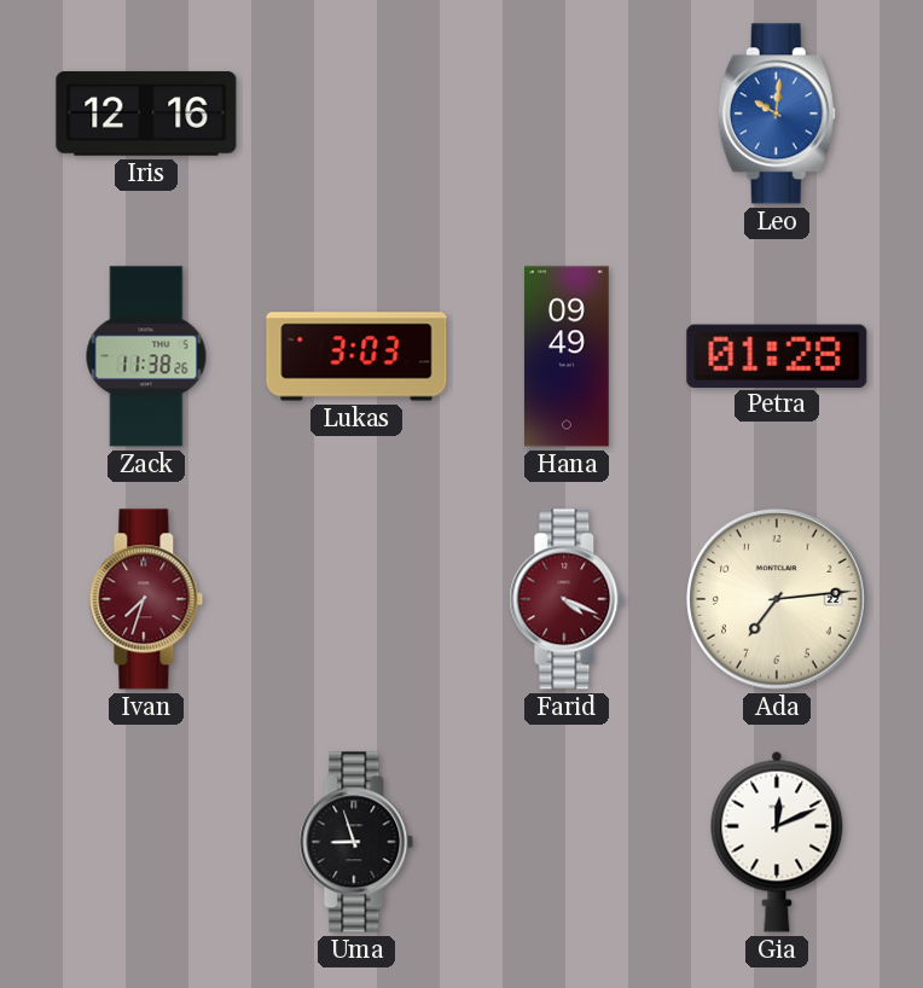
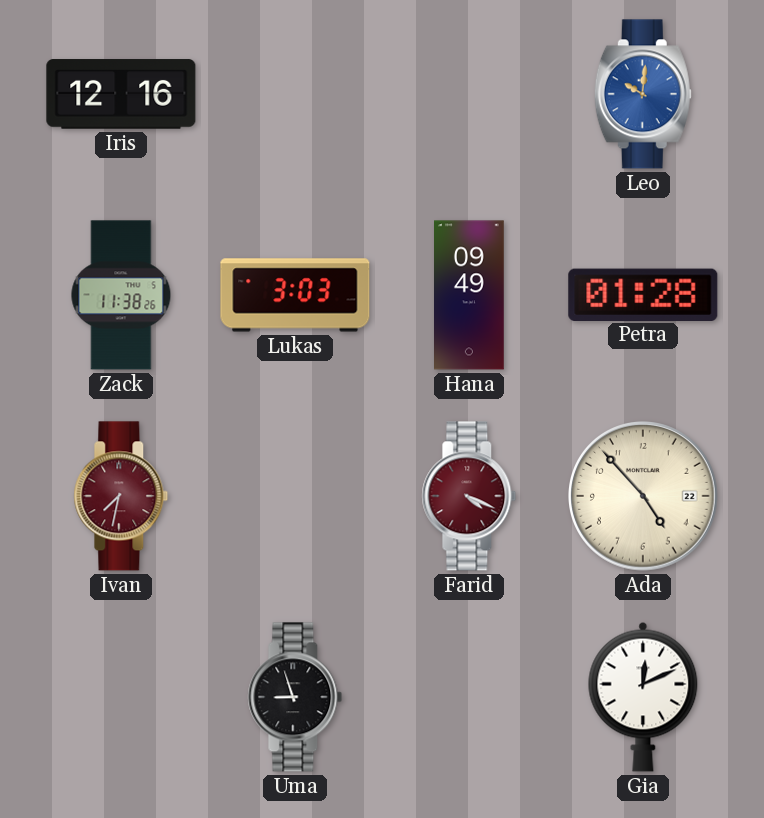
Ivan: 7:33 -> 7:32 (121, 496)
Ada: 7:14 -> 4:53 (644, 497)
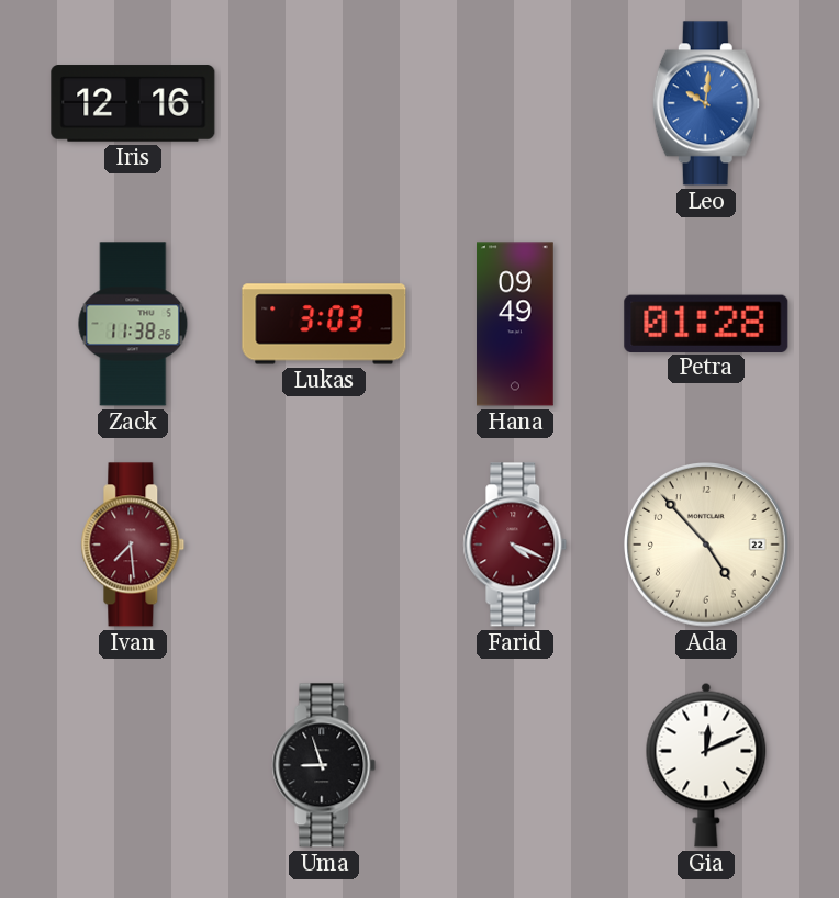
Ivan: 7:32 -> 7:29 (133, 545)
